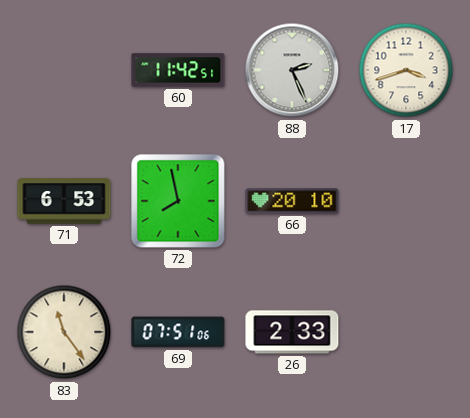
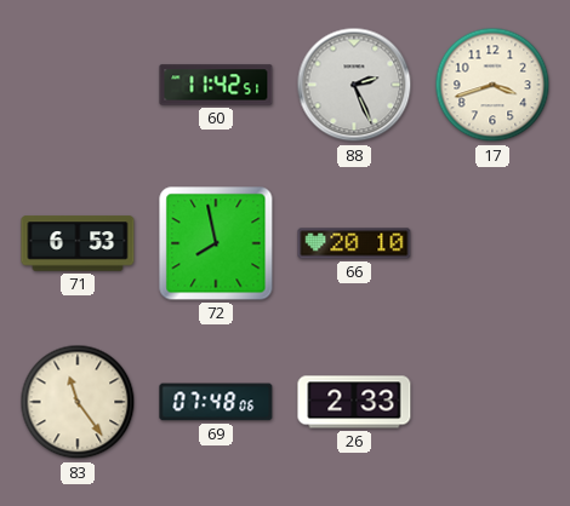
69: 07:51 -> 07:48 (216, 402)
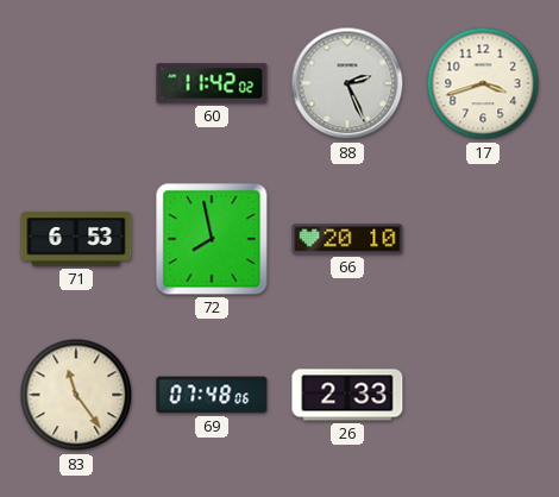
60: 11:42:51 -> 11:42:02 (212, 83)
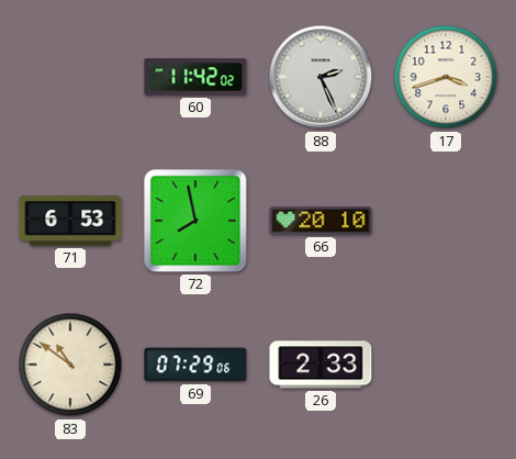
83: 11:24 -> 10:51 (70, 365)
69: 07:48 -> 07:29 (195, 365)
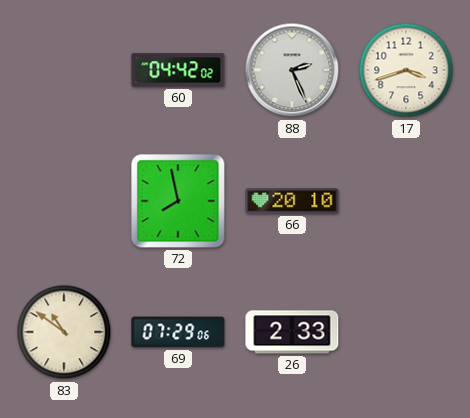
60: 11:42 -> 04:42 (178, 70)
71: 6:53 -> none (70, 221)
